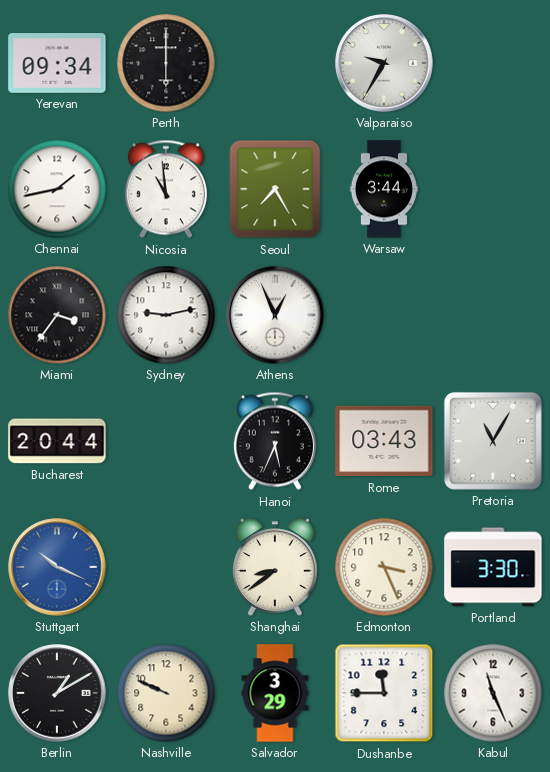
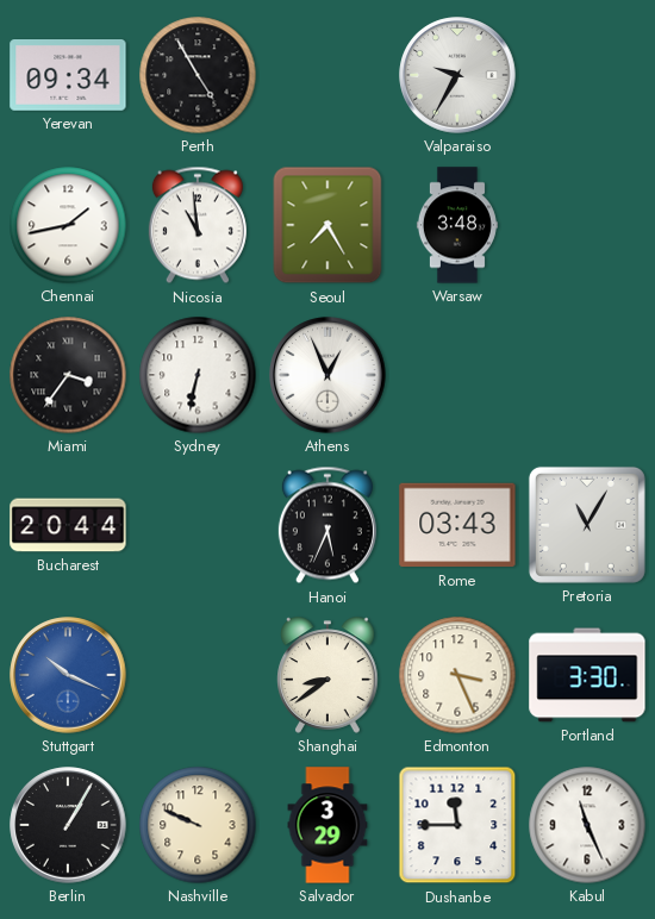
Perth: 6:00 -> 4:55 (198, 75)
Warsaw: 3:44 -> 3:48 (457, 225)
Sydney: 9:13 -> 6:32 (198, 375)
Berlin: 1:10 -> 1:05 (68, 825)
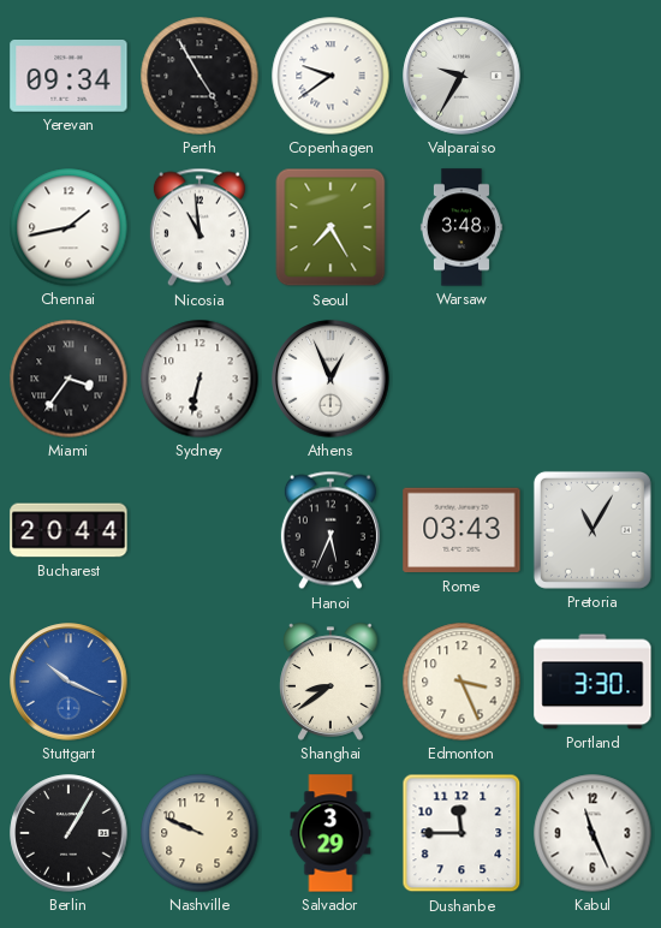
Copenhagen: none -> 9:39 (330, 76)
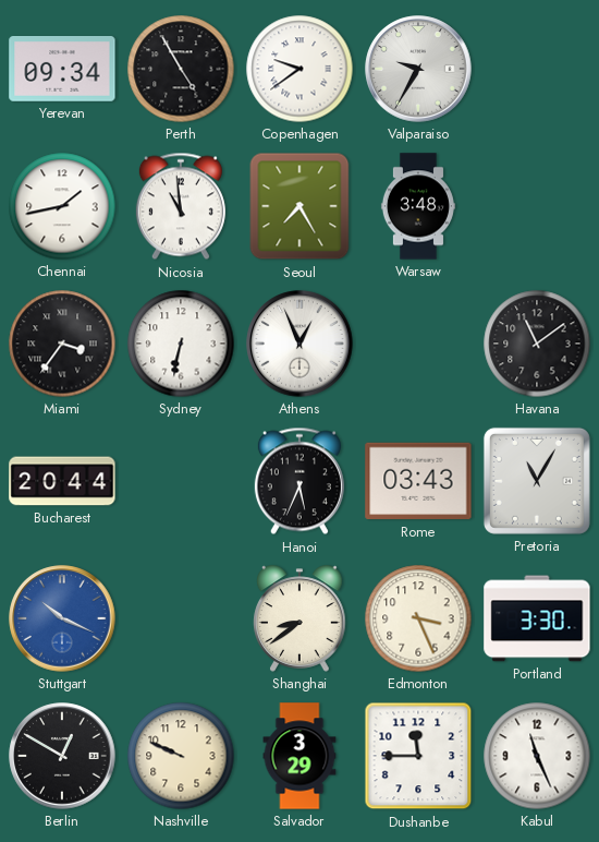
Havana: none -> 11:09 (537, 344)
Berlin: 1:05 -> 12:50 (62, 756)
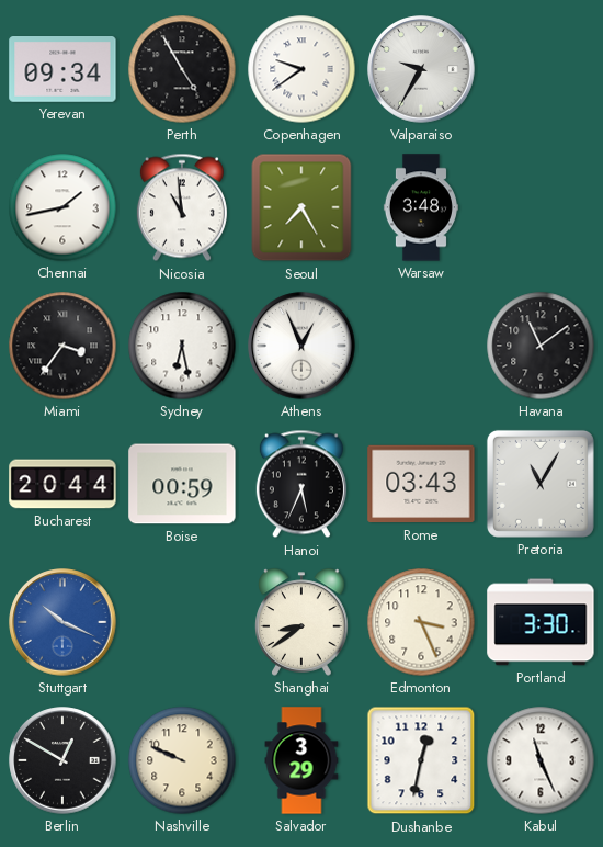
Sydney: 6:32 -> 6:28 (182, 346)
Boise: none -> 00:59 (182, 484)
Dushanbe: 11:45 -> 12:32 (421, 760)
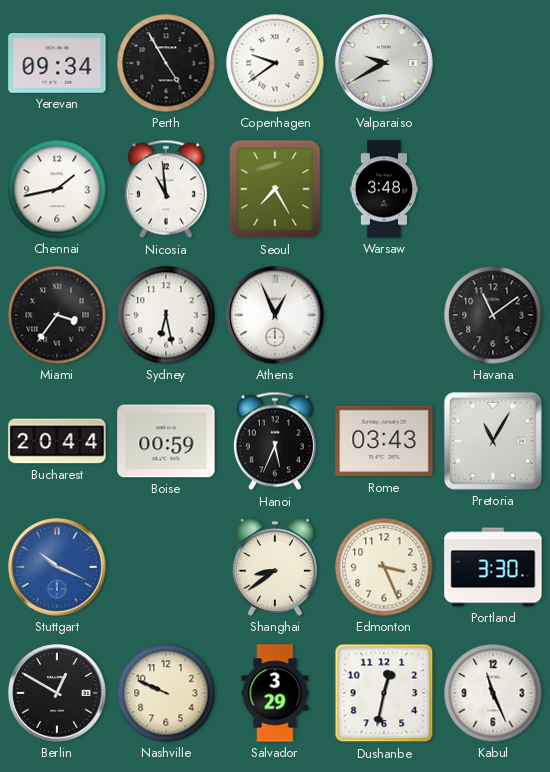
Valparaiso: 9:35 -> 9:40 (384, 63)
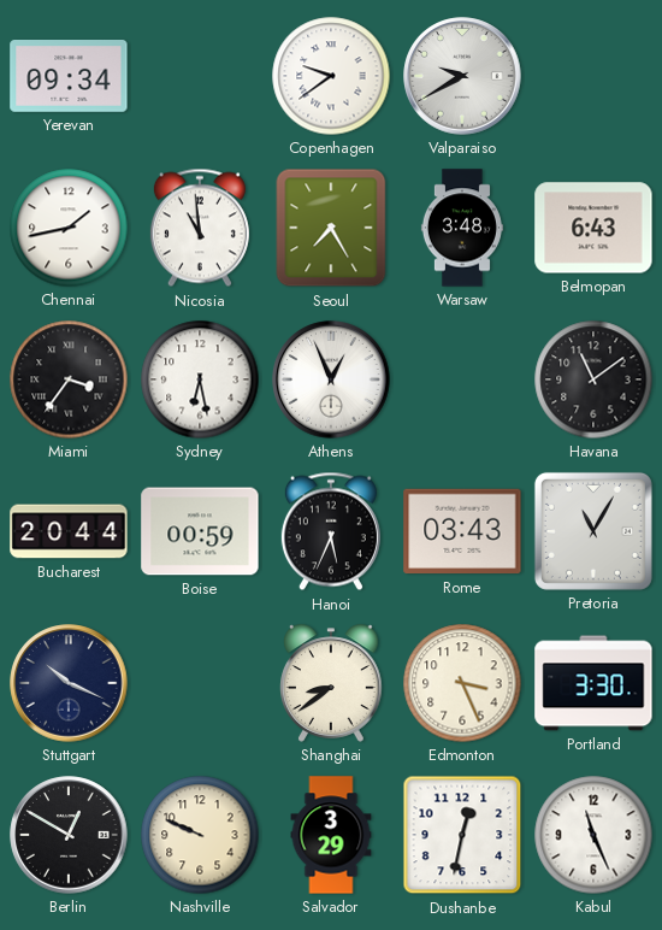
Perth: 4:55 -> none (166, 63)
Belmopan: none -> 6:43 (593, 228)
Stuttgart dial: blue -> navy (69, 683)
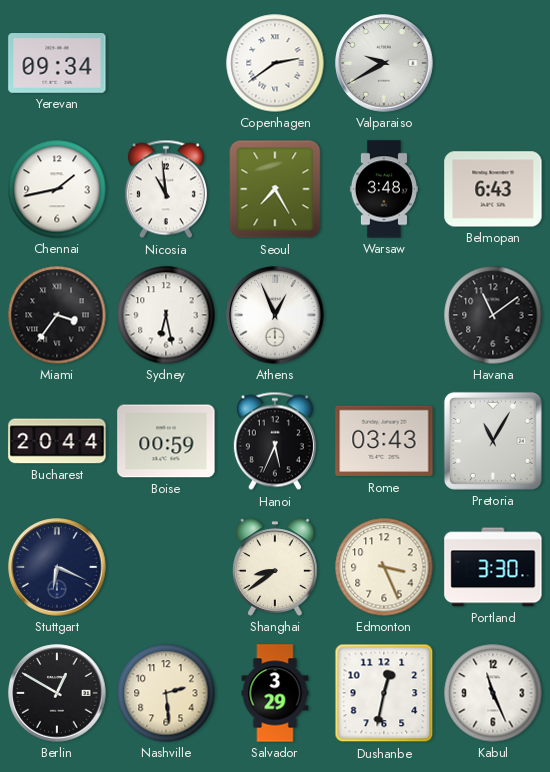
Copenhagen: 9:39 -> 2:39 (275, 63)
Stuttgart: 10:19 -> 6:19 (57, 567)
Nashville: 9:49 -> 2:29 (166, 693)
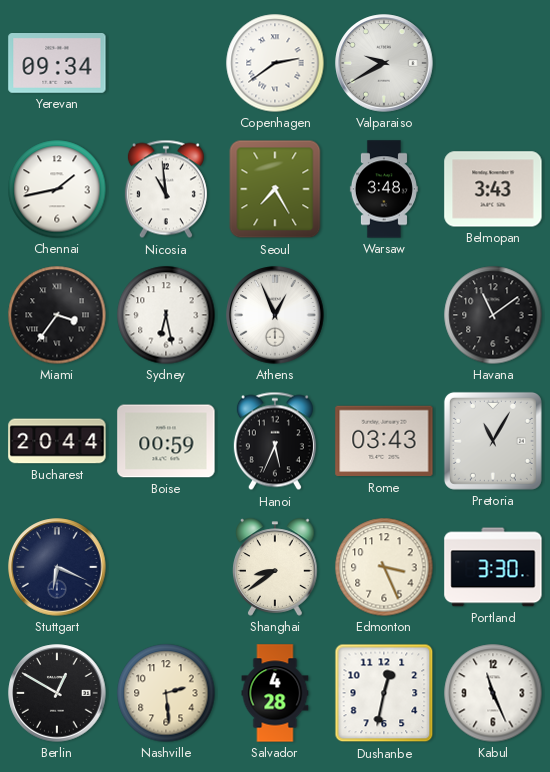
Belmopan: 6:43 -> 3:43 (493, 189)
Salvador: 3:29 -> 4:28 (275, 693)
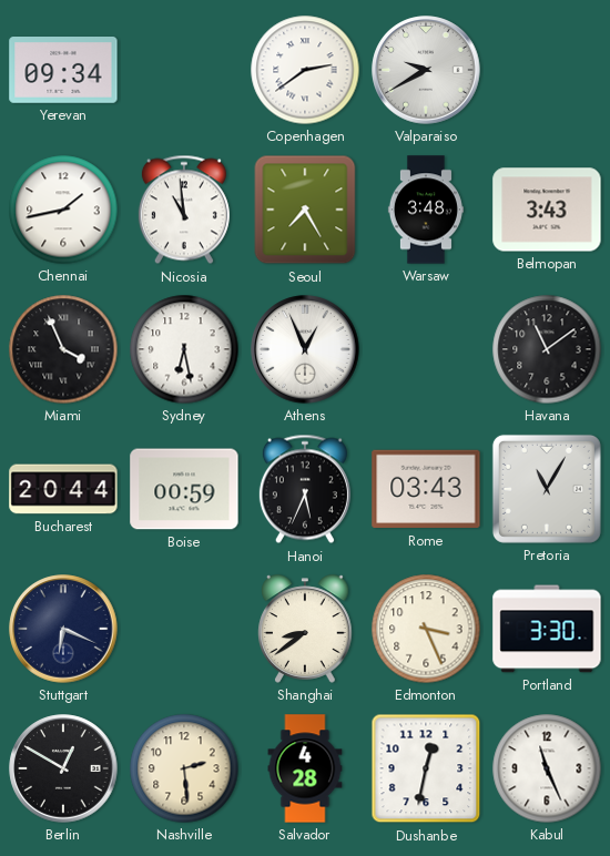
Miami: 3:36 -> 3:56 (63, 349)
